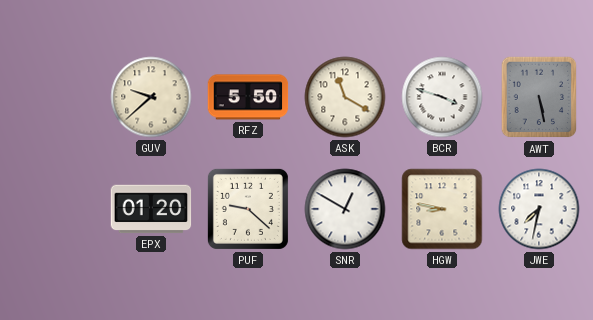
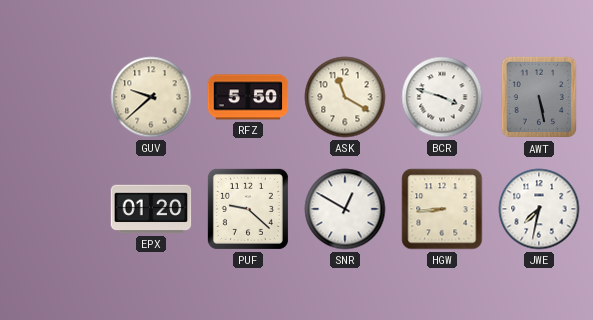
HGW: 8:47 -> 8:44 (442, 209)
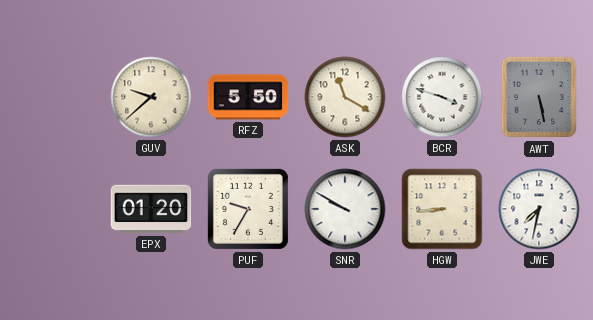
PUF: 9:22 -> 9:35 (248, 209)
SNR: 12:50 -> 9:50 (345, 209)
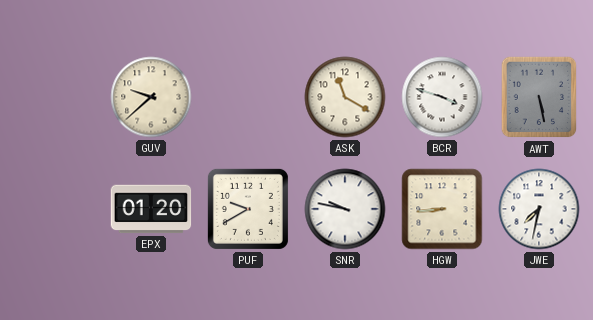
RFZ: 5:50 -> none (248, 97)
PUF: 9:35 -> 9:40 (248, 209)
SNR: 9:50 -> 9:47 (345, 209)
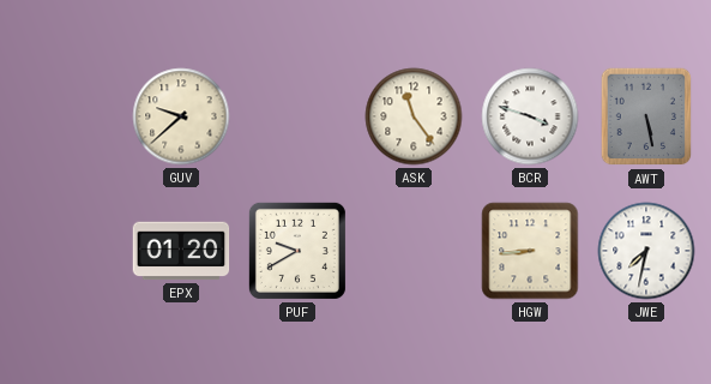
ASK: 11:20 -> 11:24 (414, 116)
SNR: 9:47 -> none (345, 209)
